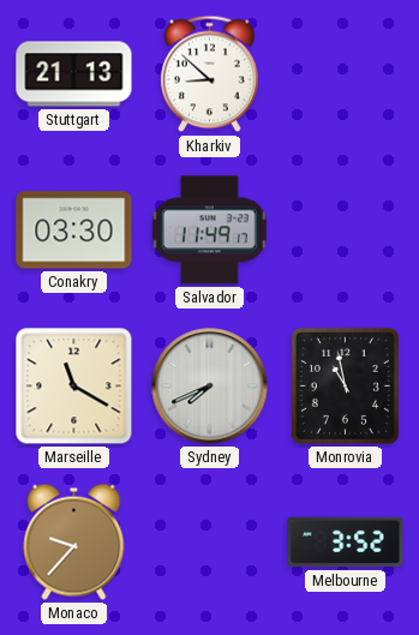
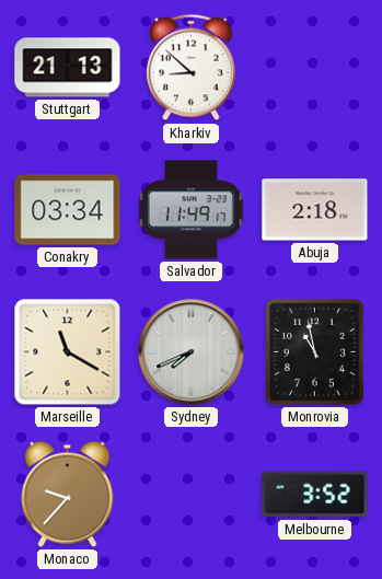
Conakry: 03:30 -> 03:34 (68, 210)
Abuja: none -> 2:18 (315, 210)
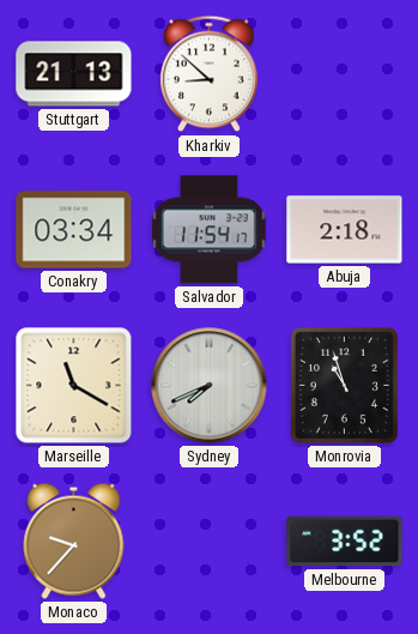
Salvador: 11:49 -> 11:54 (208, 230)
Monrovia: 10:58 -> 10:57 (344, 385)
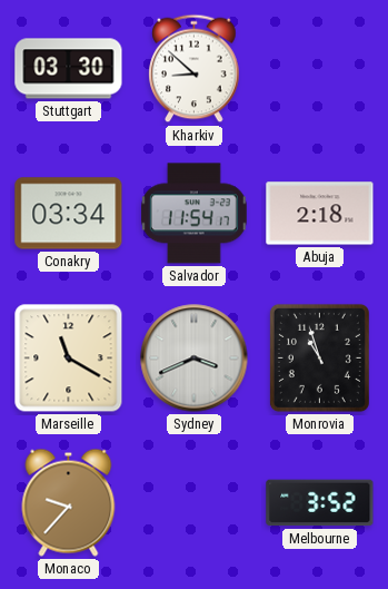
Stuttgart: 21:13 -> 03:30 (69, 69)
Sydney: 7:41 -> 3:41 (195, 359)
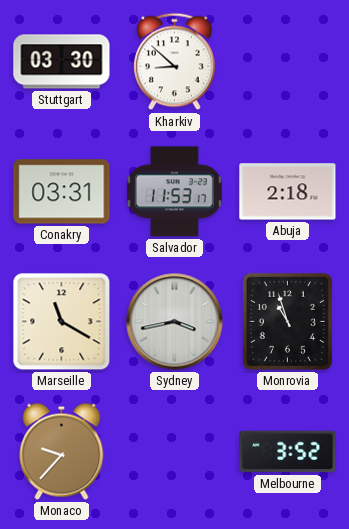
Conakry: 03:34 -> 03:31 (62, 192)
Salvador: 11:54 -> 11:53 (174, 192)
Sydney: 3:41 -> 3:43 (175, 322)
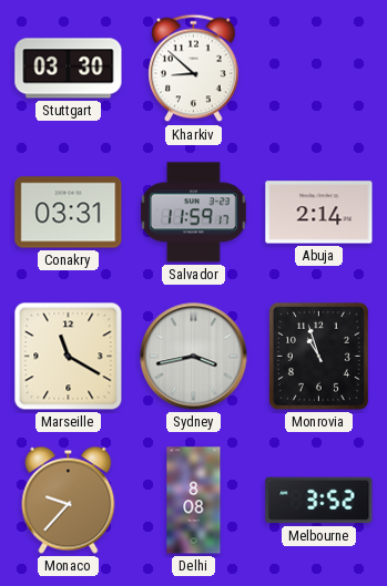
Salvador: 11:53 -> 11:59 (193, 213)
Abuja: 2:18 -> 2:14 (319, 213)
Delhi: none -> 8:08 (194, 501)
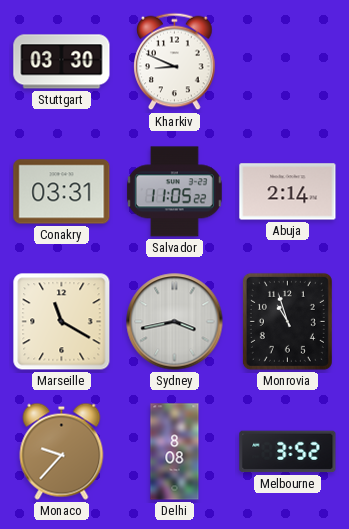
Kharkiv: 8:52 -> 8:49 (175, 62)
Salvador: 11:59 -> 11:05 (174, 192)
